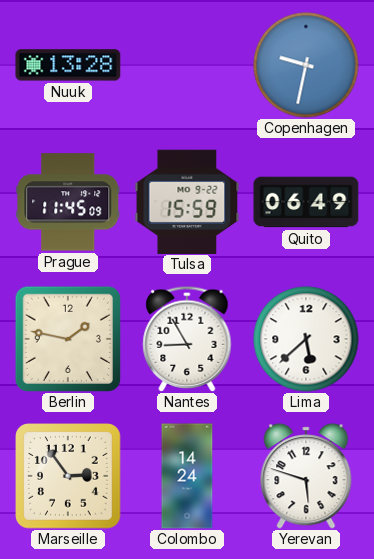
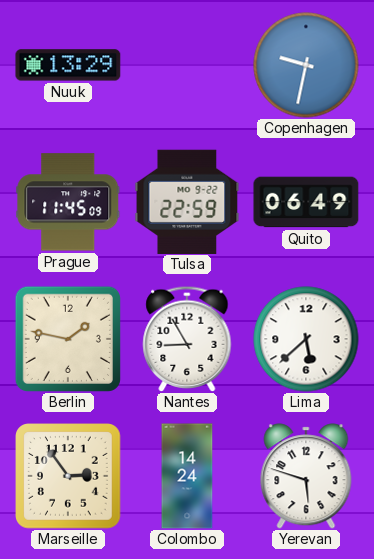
Nuuk: 13:28 -> 13:29 (68, 65)
Tulsa: 15:59 -> 22:59 (187, 201)
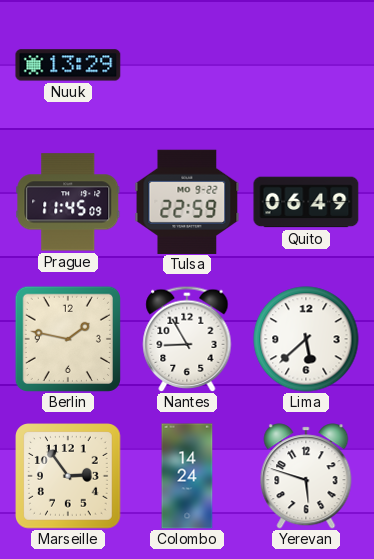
Copenhagen: 9:32 -> none (306, 65)
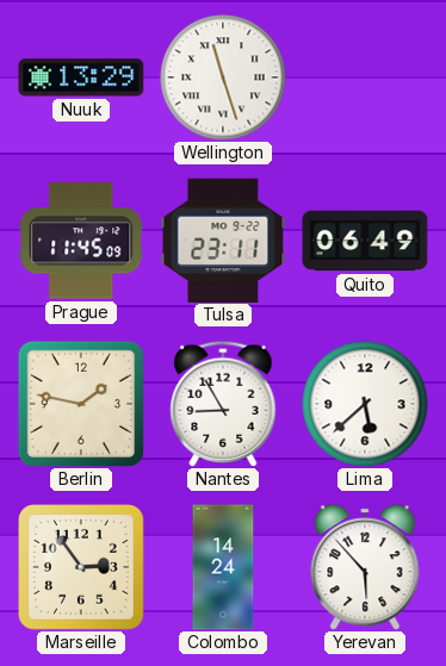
Wellington: none -> 11:27 (223, 77)
Tulsa: 22:59 -> 23:11 (223, 239)
Yerevan: 5:48 -> 5:53 (365, 567)
